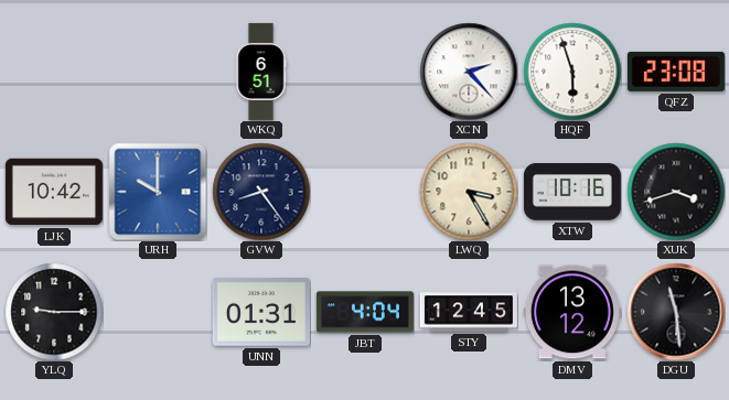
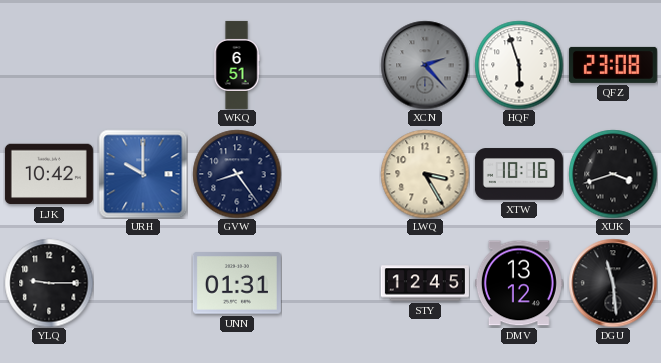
XCN dial: white -> grey (425, 65)
JBT: 4:04 -> none (365, 312)
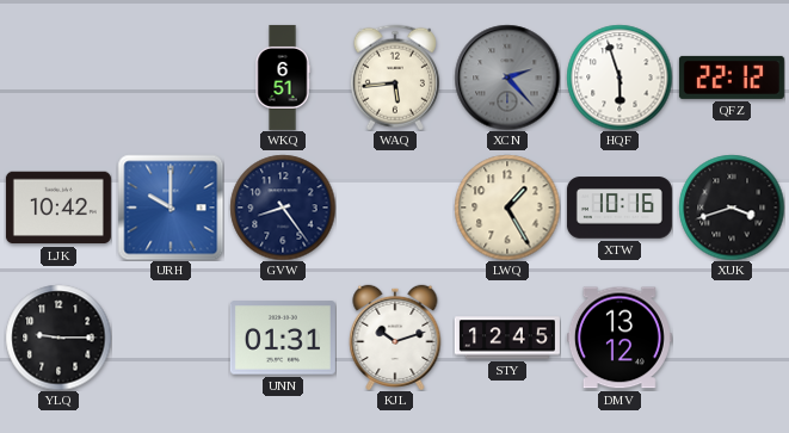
WAQ: none -> 5:44 (395, 78)
QFZ: 23:08 -> 22:12 (732, 78)
LWQ: 3:25 -> 1:25 (507, 208)
KJL: none -> 10:12 (395, 336)
DGU: 11:29 -> none (613, 283)
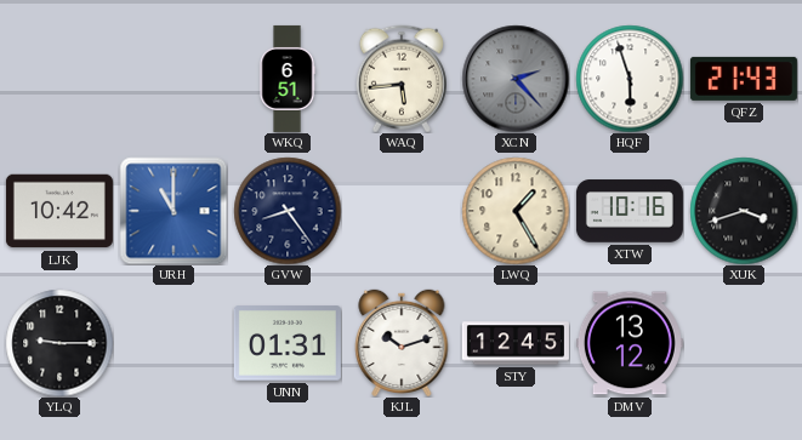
QFZ: 22:12 -> 21:43 (744, 79)
URH: 10:00 -> 11:00 (174, 211)
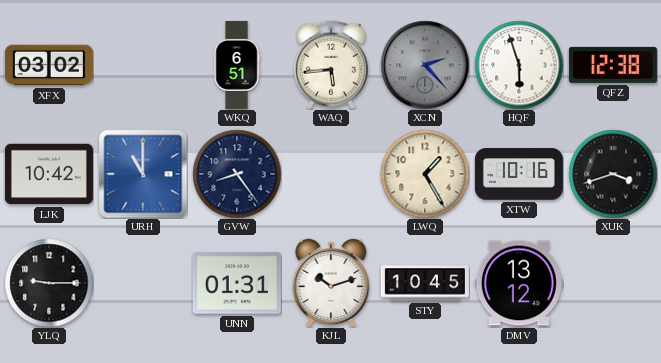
XFX: none -> 03:02 (49, 65)
QFZ: 21:43 -> 12:38 (613, 65)
STY: 12:45 -> 10:45 (425, 283)
